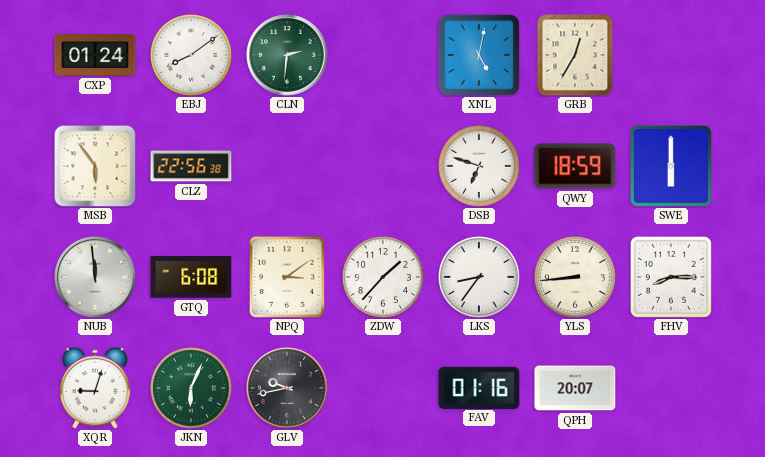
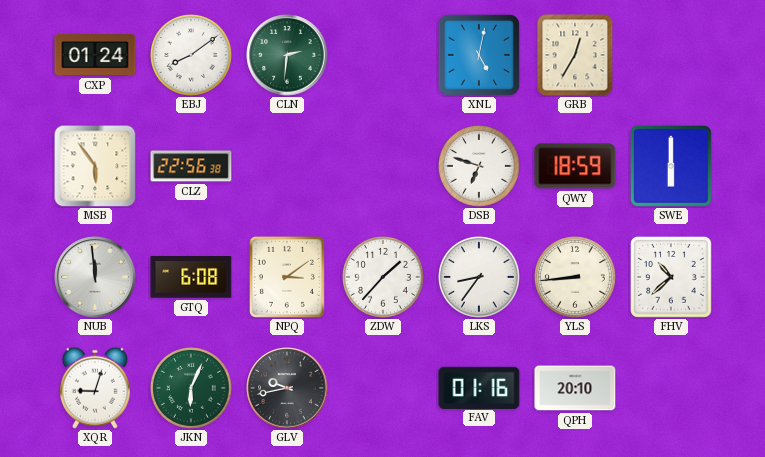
FHV: 8:15 -> 10:38 (672, 278)
QPH: 20:07 -> 20:10 (575, 388)
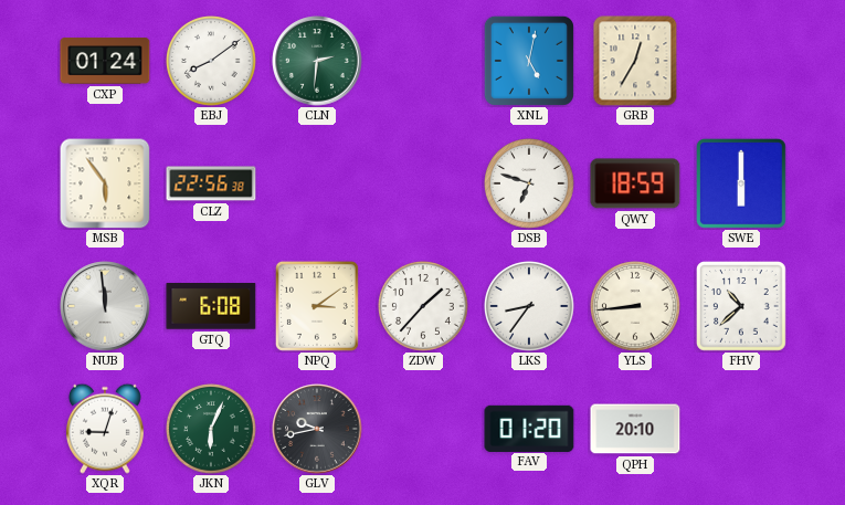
FAV: 01:16 -> 01:20 (529, 428)
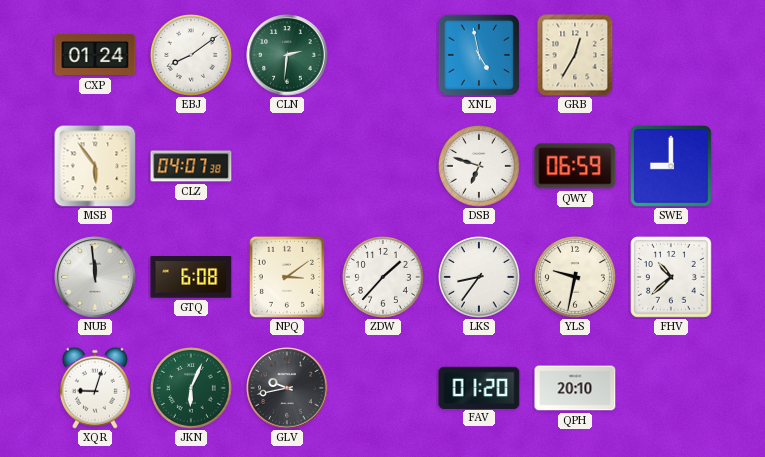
XNL: 5:02 -> 4:58 (479, 55)
CLZ: 22:56 -> 04:07 (191, 166)
QWY: 18:59 -> 06:59 (575, 166)
SWE: 6:00 -> 9:00 (672, 167)
YLS: 8:44 -> 9:32 (576, 278)
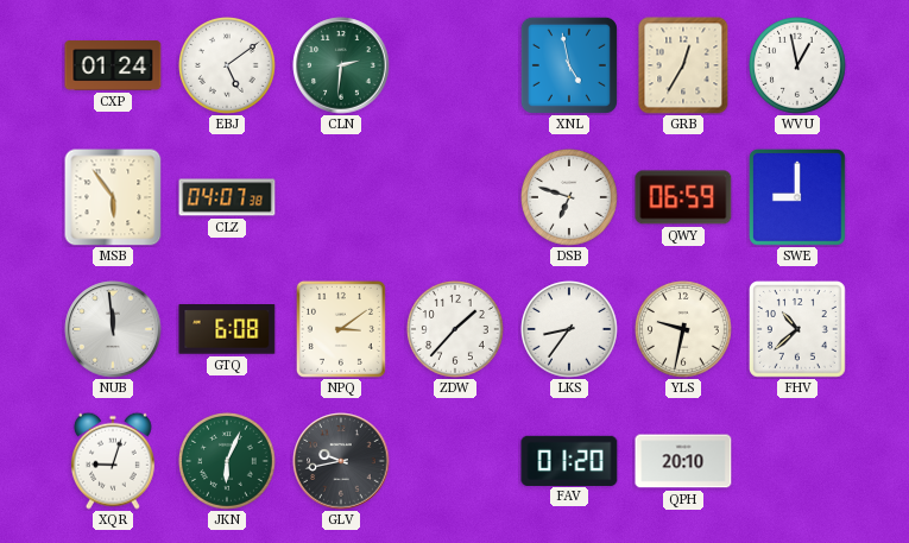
EBJ: 8:09 -> 5:09 (228, 67)
WVU: none -> 12:58 (798, 67)
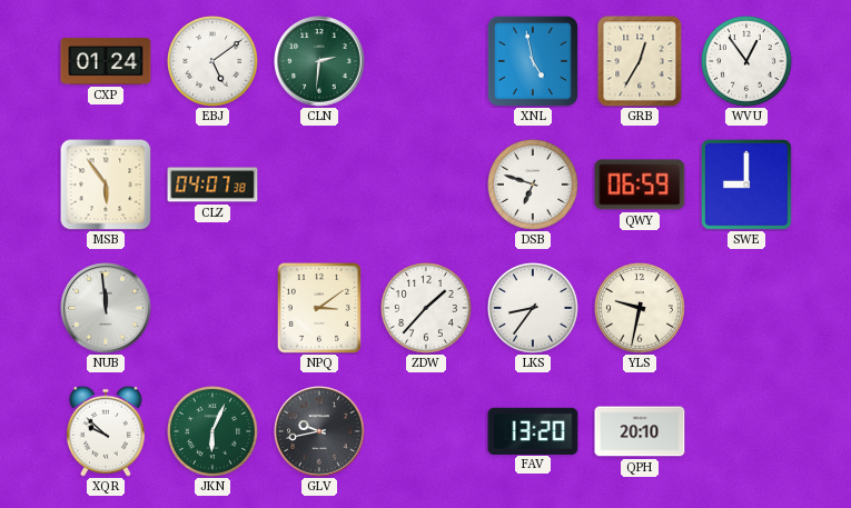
WVU: 12:58 -> 12:54 (748, 62)
GTQ: 6:08 -> none (227, 330)
FHV: 10:38 -> none (798, 330)
XQR: 9:03 -> 9:52 (106, 431)
FAV: 01:20 -> 13:20 (533, 430)
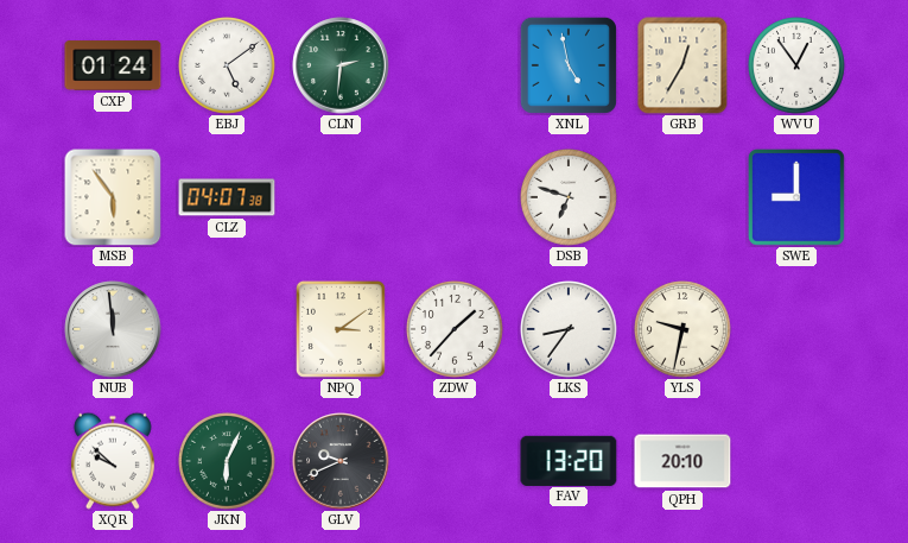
QWY: 06:59 -> none (640, 185)
GLV: 9:43 -> 9:41 (341, 461)
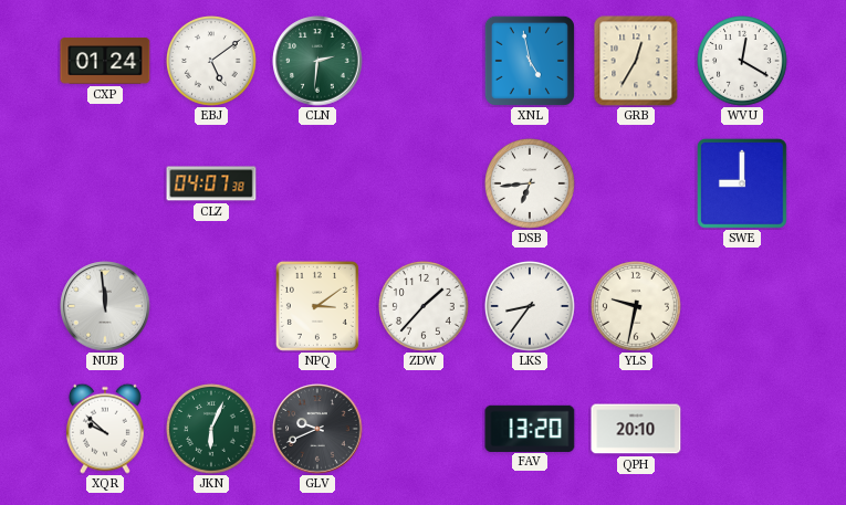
WVU: 12:54 -> 12:20 (743, 62)
MSB: 5:54 -> none (113, 197)
DSB: 6:48 -> 6:44 (531, 185)
